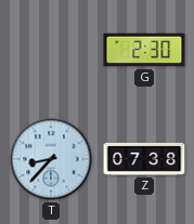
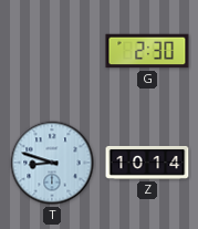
T: 8:37 -> 8:48 (52, 163)
Z: 07:38 -> 10:14 (147, 163)
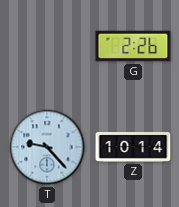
G: 2:30 -> 2:26 (133, 46)
T: 8:48 -> 9:23 (47, 147)
